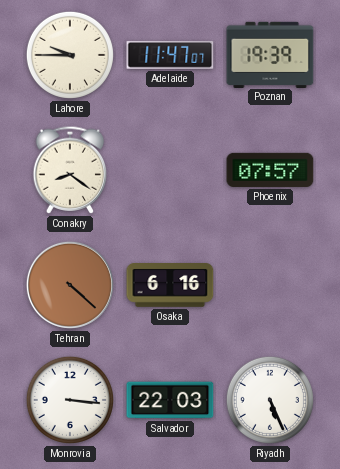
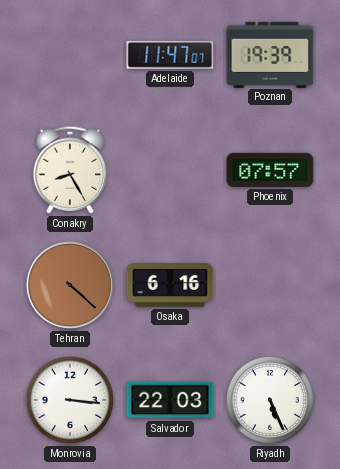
Lahore: 9:45 -> none (70, 55)
Conakry: 8:21 -> 8:25 (70, 170)
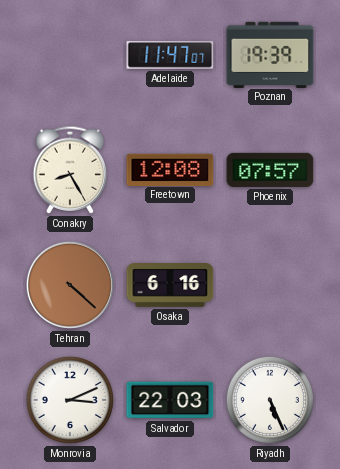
Freetown: none -> 12:08 (170, 169)
Monrovia: 3:16 -> 3:11 (70, 400)
